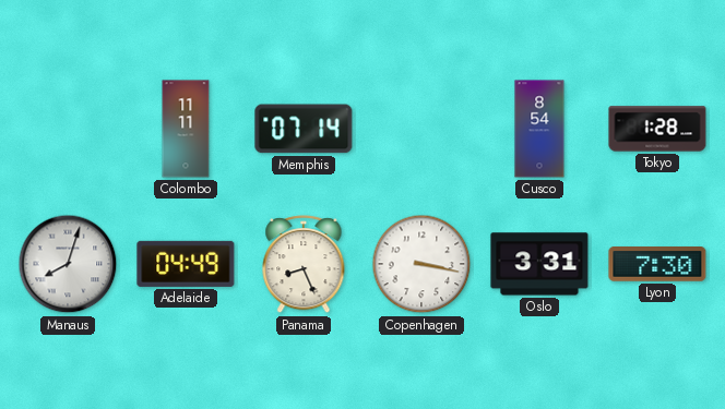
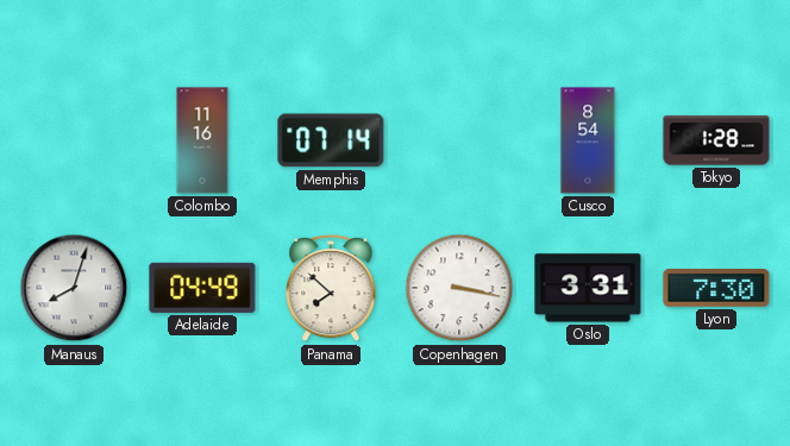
Colombo: 11:11 -> 11:16 (202, 140)
Panama: 8:26 -> 7:52 (331, 289)
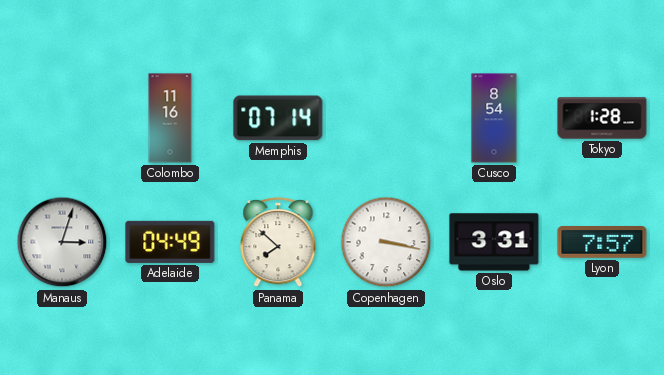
Manaus: 8:03 -> 3:03 (62, 242)
Lyon: 7:30 -> 7:57 (602, 242)
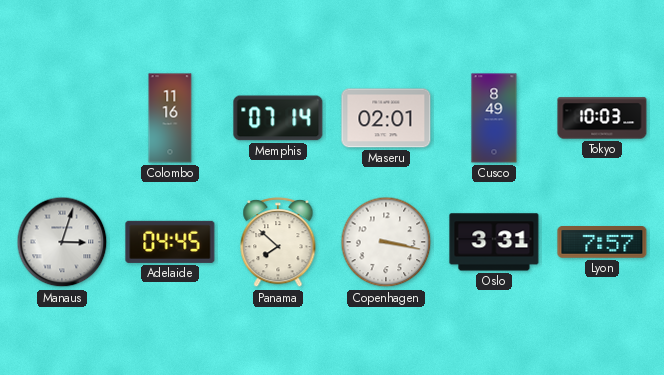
Maseru: none -> 02:01 (386, 118)
Cusco: 8:54 -> 8:49 (494, 118)
Tokyo: 1:28 -> 10:03 (602, 118)
Adelaide: 04:49 -> 04:45 (170, 242)
